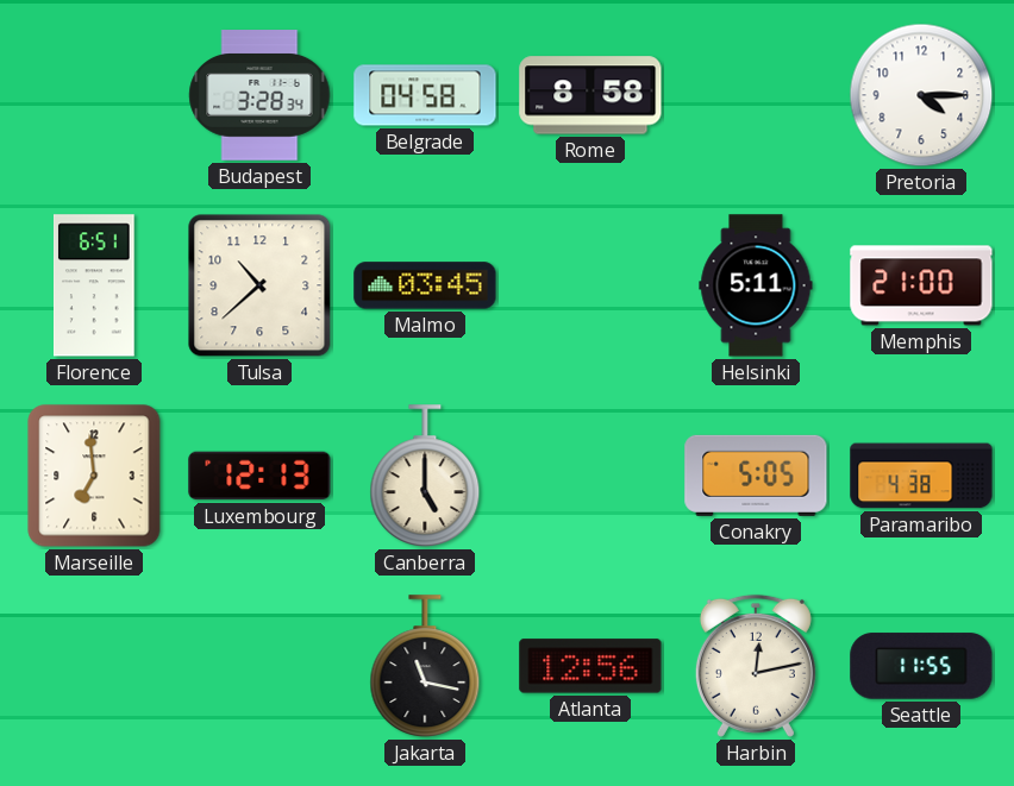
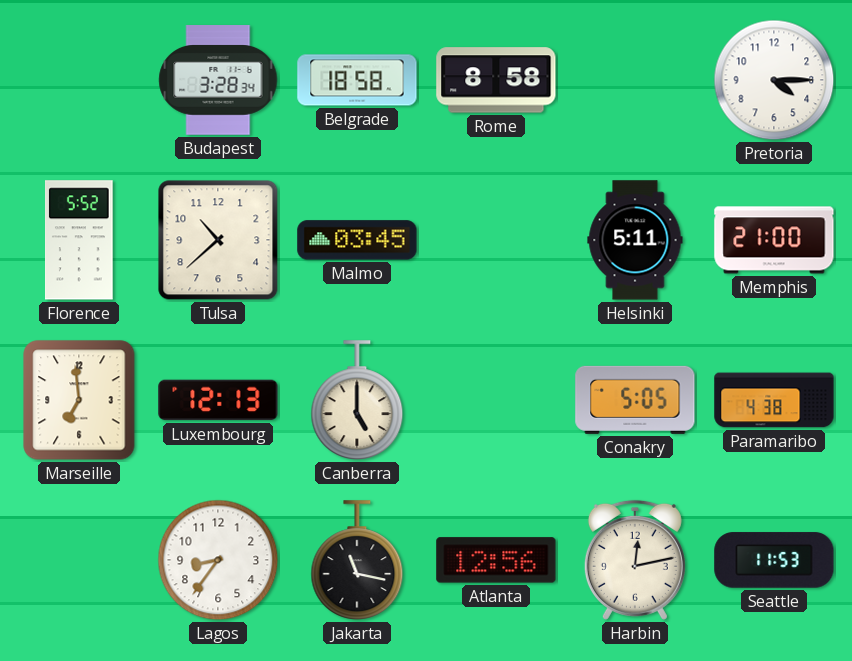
Belgrade: 04:58 -> 18:58 (357, 80)
Florence: 6:51 -> 5:52 (80, 240)
Lagos: none -> 8:36 (218, 560)
Seattle: 11:55 -> 11:53 (774, 560)
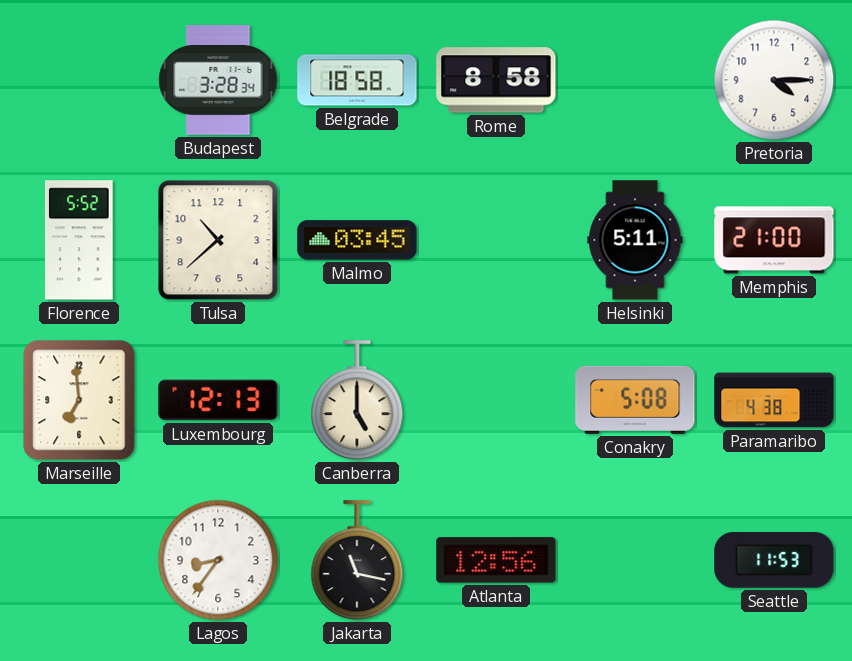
Conakry: 5:05 -> 5:08 (635, 400)
Harbin: 12:13 -> none (635, 560)
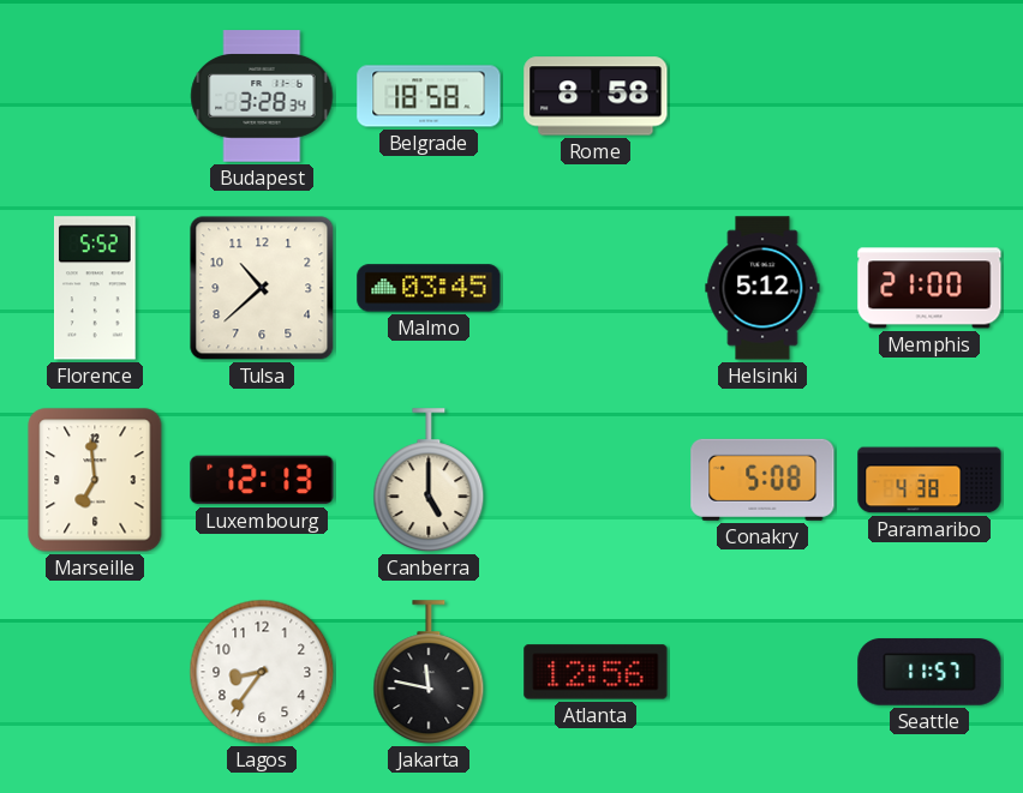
Pretoria: 4:15 -> none (774, 80)
Helsinki: 5:11 -> 5:12 (762, 288)
Jakarta: 11:17 -> 11:47 (429, 672)
Seattle: 11:53 -> 11:57 (929, 672)
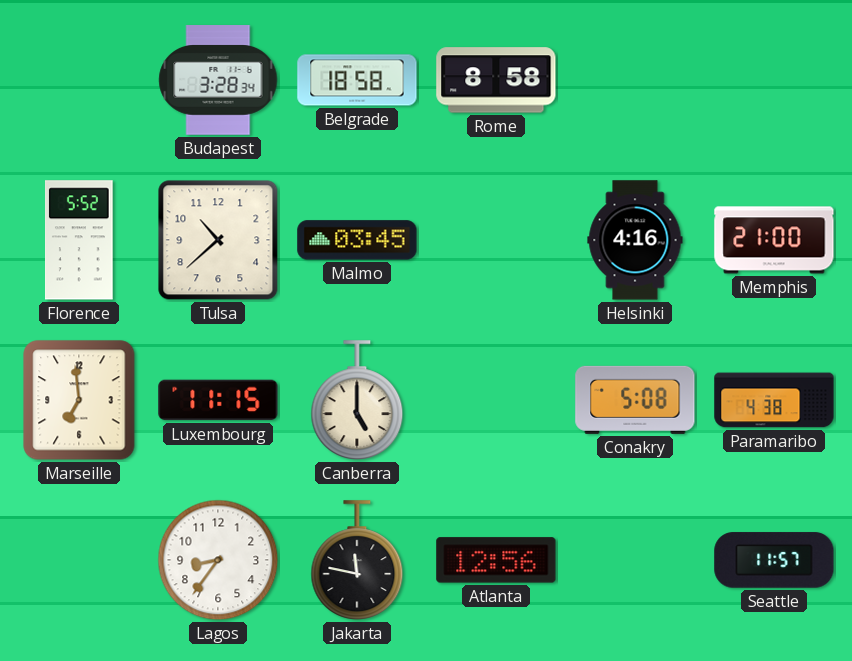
Helsinki: 5:12 -> 4:16 (635, 240)
Luxembourg: 12:13 -> 11:15 (218, 400)
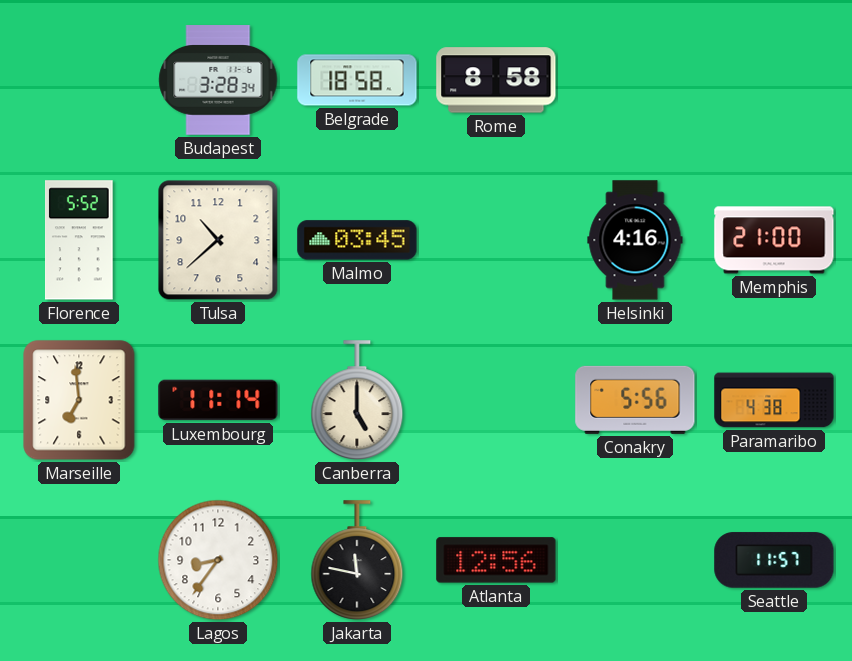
Luxembourg: 11:15 -> 11:14 (218, 400)
Conakry: 5:08 -> 5:56 (635, 400)
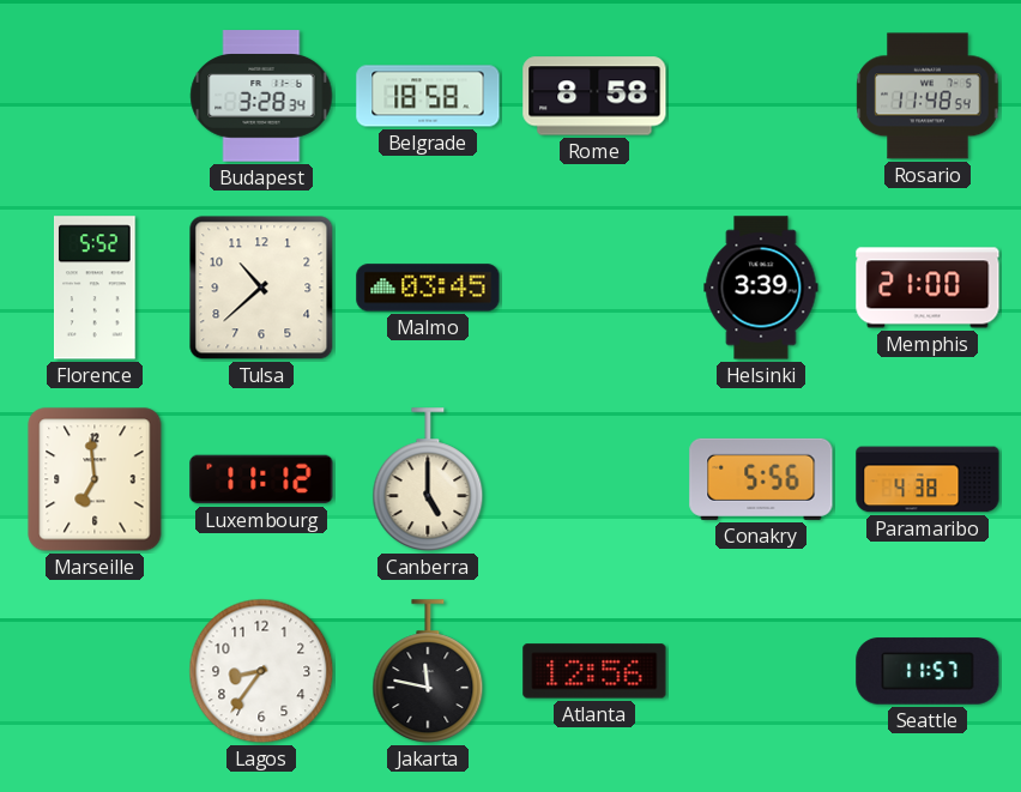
Rosario: none -> 11:48 (928, 96)
Helsinki: 4:16 -> 3:39 (761, 288)
Luxembourg: 11:14 -> 11:12 (261, 479)
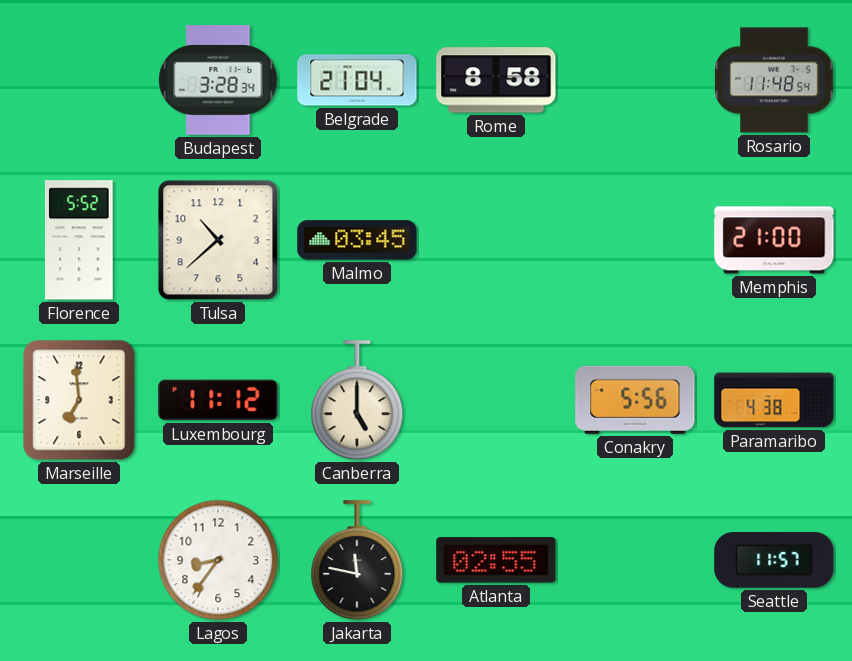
Belgrade: 18:58 -> 21:04 (357, 80)
Helsinki: 3:39 -> none (761, 288)
Atlanta: 12:56 -> 02:55 (496, 560)
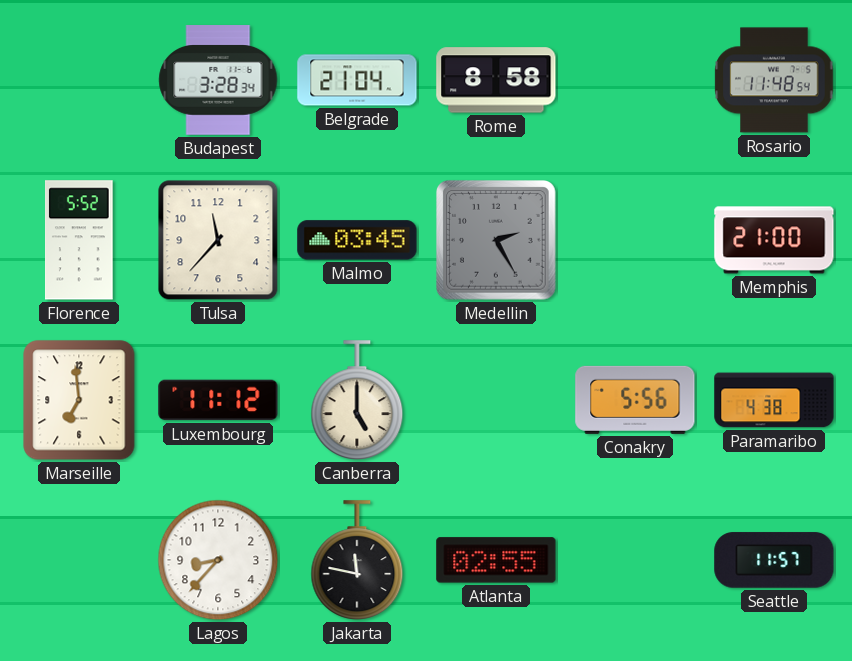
Tulsa: 10:38 -> 11:37 (218, 240)
Medellin: none -> 2:25 (497, 241)
Lagos: 8:36 -> 8:37 (218, 560)
